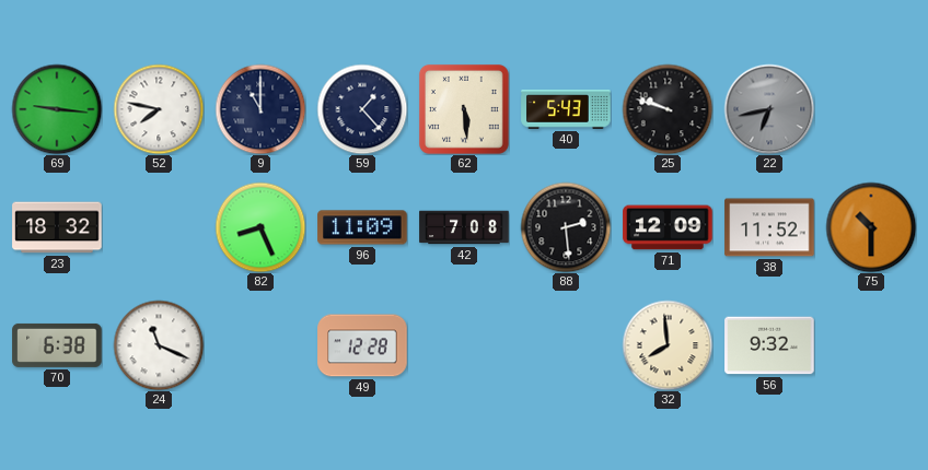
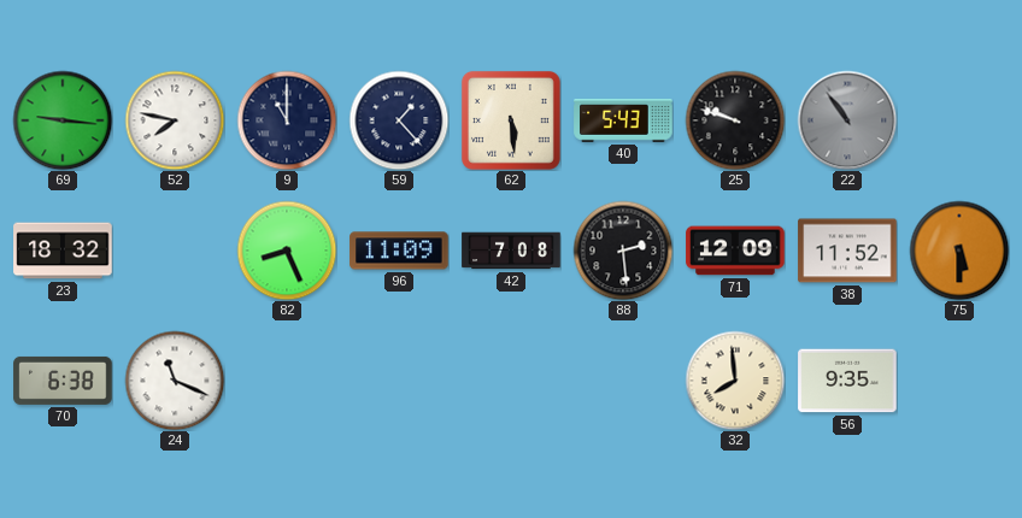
22: 6:43 -> 10:54 (847, 120)
75: 10:30 -> 5:30 (959, 251)
49: 12:28 -> none (362, 345)
56: 9:32 -> 9:35 (847, 381)
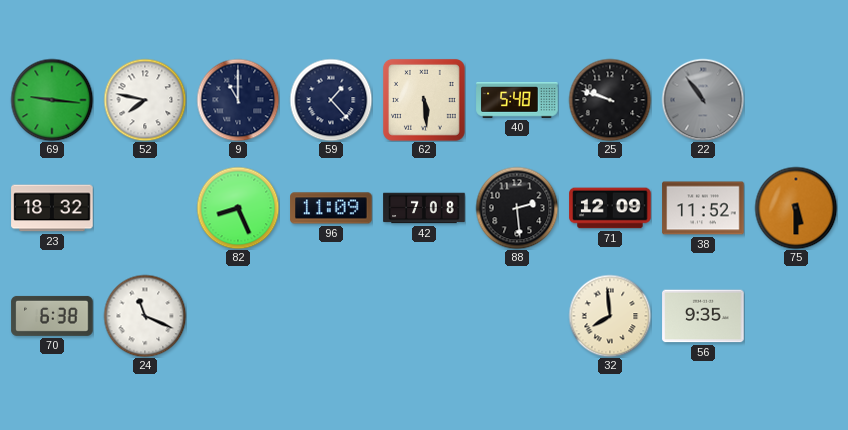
40: 5:43 -> 5:48 (517, 101)
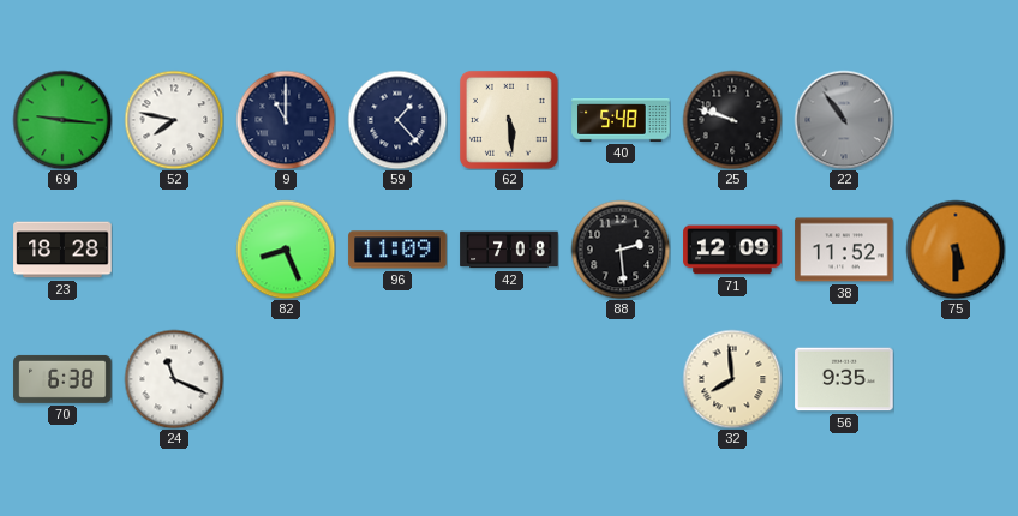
23: 18:32 -> 18:28 (62, 250)
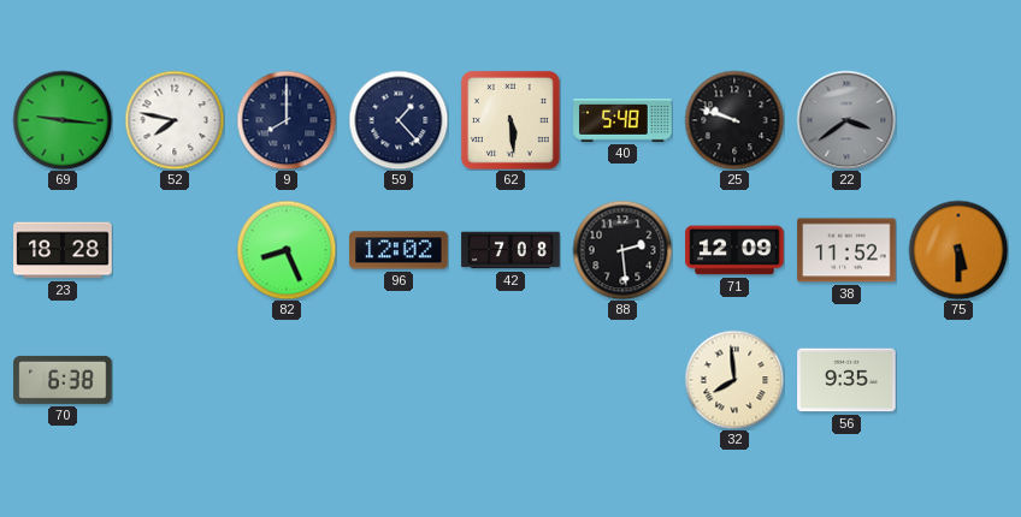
9: 11:00 -> 8:00 (287, 120)
22: 10:54 -> 3:39 (846, 120)
96: 11:09 -> 12:02 (399, 250)
24: 11:19 -> none (174, 379)
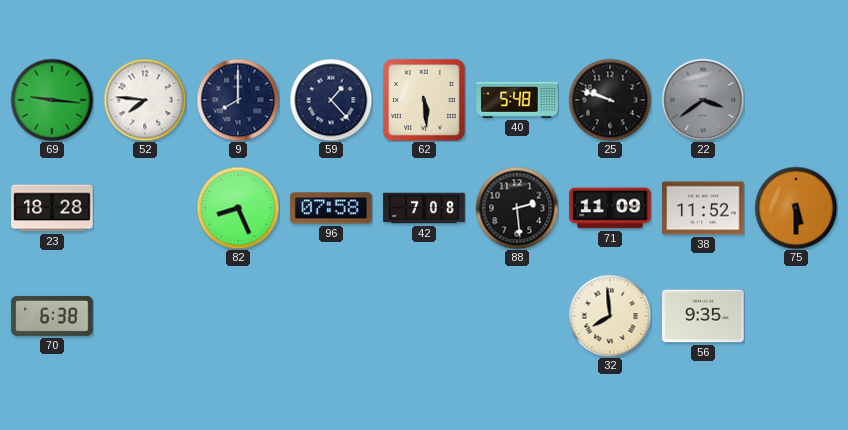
52: 7:47 -> 7:46 (145, 100)
96: 12:02 -> 07:58 (331, 208)
71: 12:09 -> 11:09 (610, 208)
